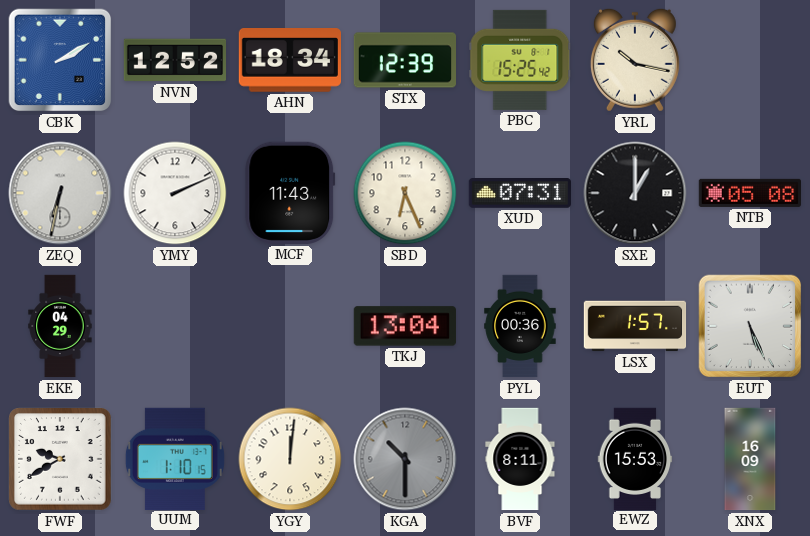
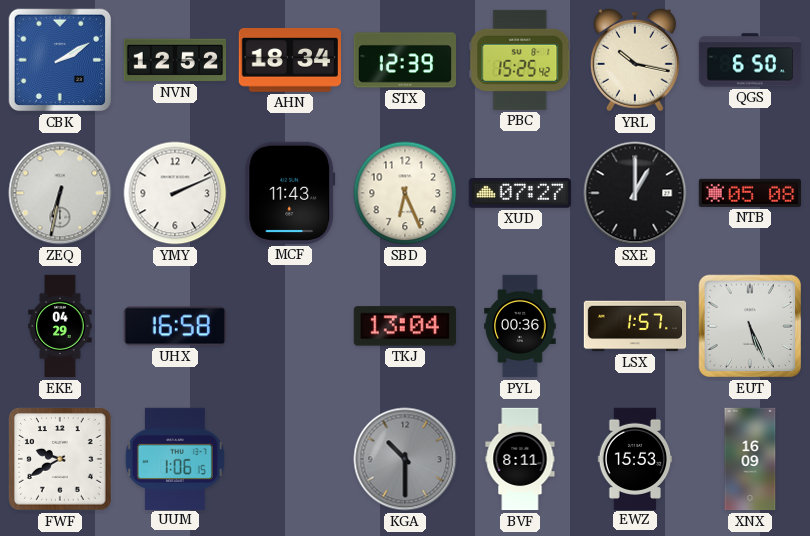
QGS: none -> 6:50 (750, 60)
XUD: 07:31 -> 07:27 (519, 194)
UHX: none -> 16:58 (175, 326)
UUM: 1:10 -> 1:06 (175, 458)
YGY: 12:01 -> none (290, 459)
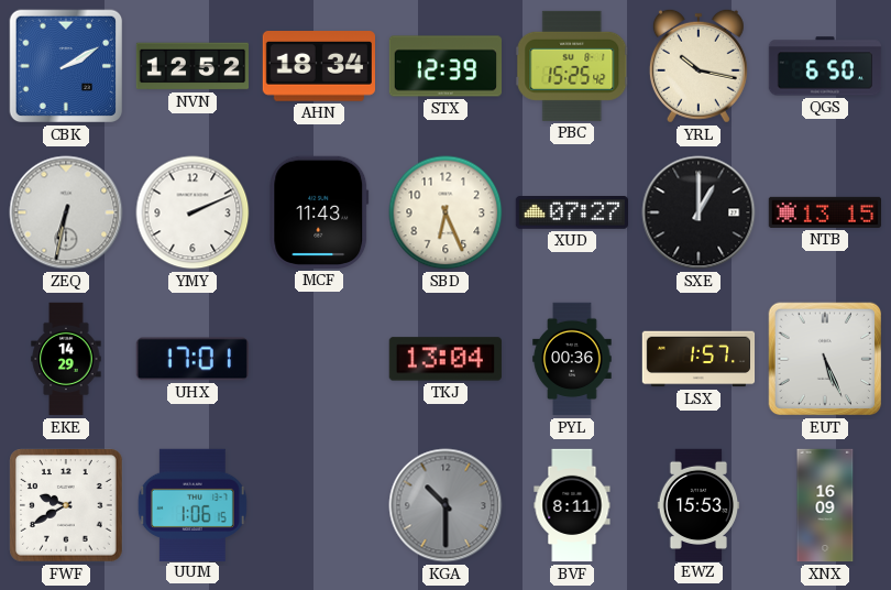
NTB: 05:08 -> 13:15 (824, 212)
EKE: 04:29 -> 14:29 (66, 359)
UHX: 16:58 -> 17:01 (193, 359)
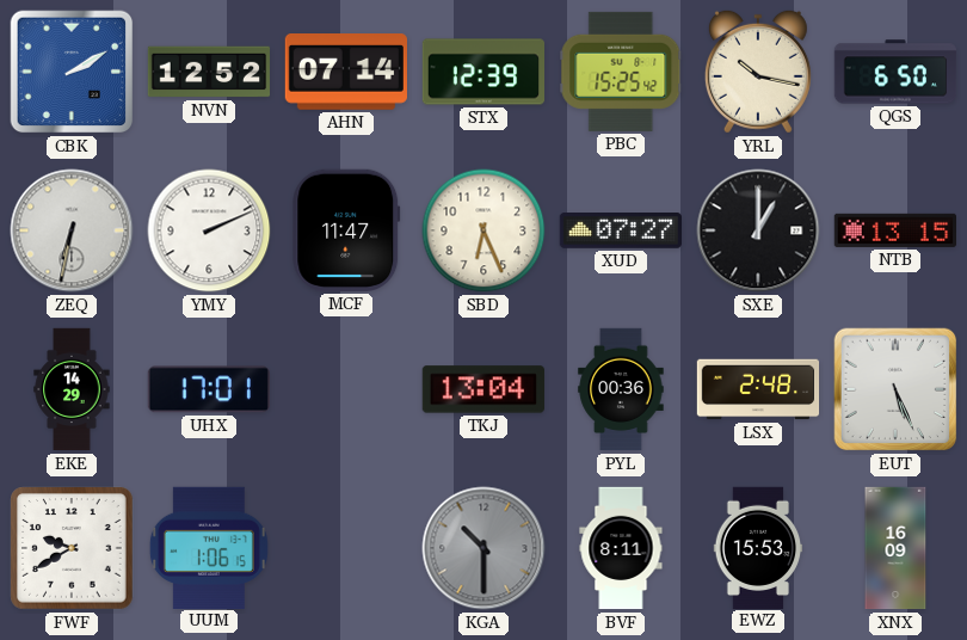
AHN: 18:34 -> 07:14 (345, 73)
MCF: 11:43 -> 11:47 (346, 230)
LSX: 1:57 -> 2:48 (758, 389)
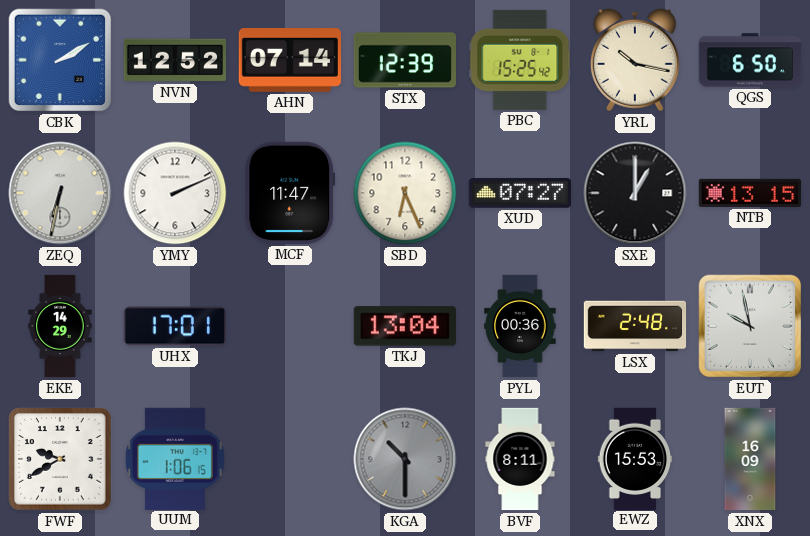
EUT: 5:26 -> 9:58 (750, 326)
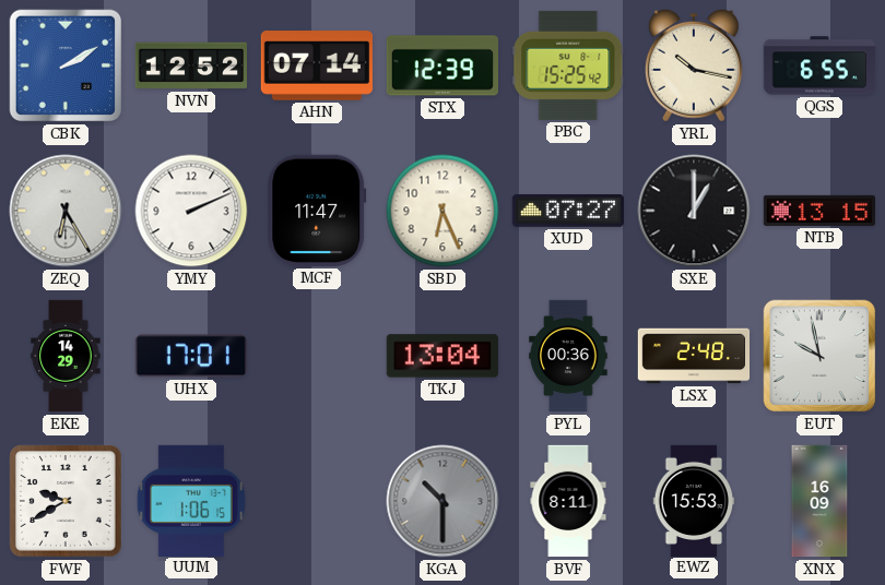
QGS: 6:50 -> 6:55 (819, 65)
ZEQ: 6:32 -> 6:25 (66, 211)
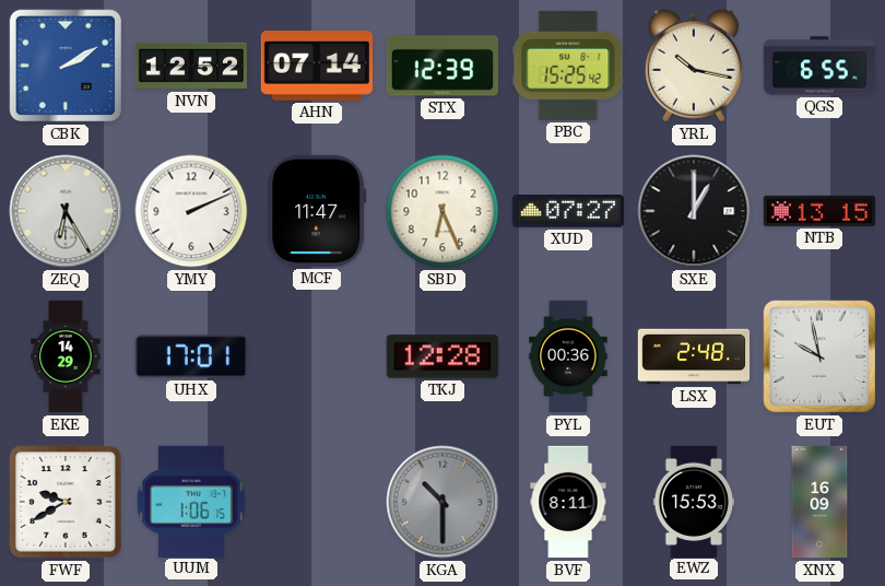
TKJ: 13:04 -> 12:28 (442, 356)
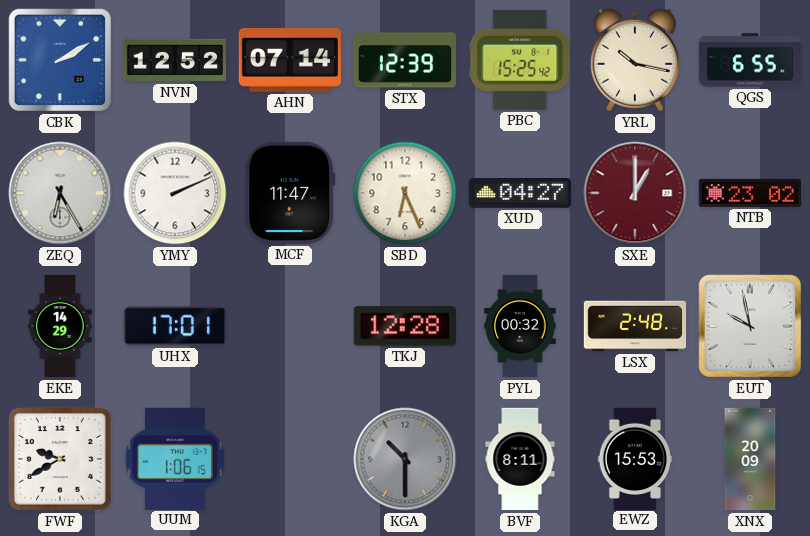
XUD: 07:27 -> 04:27 (519, 194)
SXE dial: black -> burgundy (635, 193)
NTB: 13:15 -> 23:02 (749, 193)
PYL: 00:36 -> 00:32 (520, 326)
XNX: 16:09 -> 20:09 (750, 459)
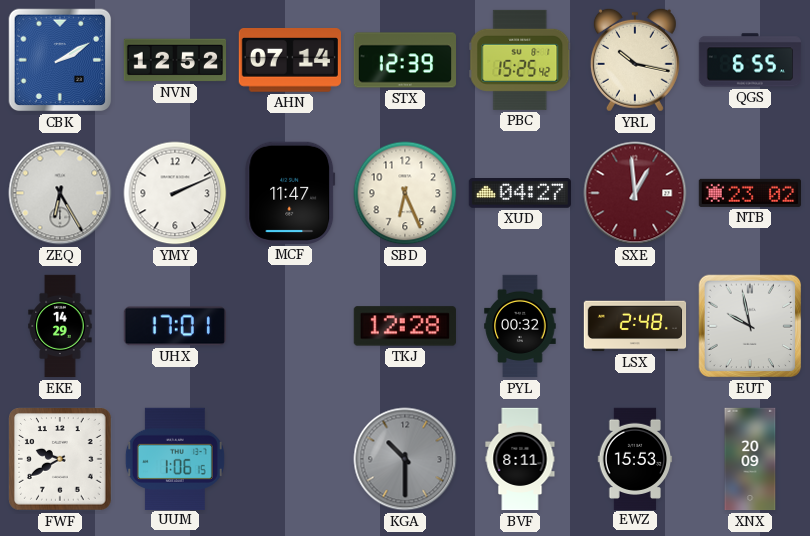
SXE: 1:00 -> 12:59 (635, 193)
